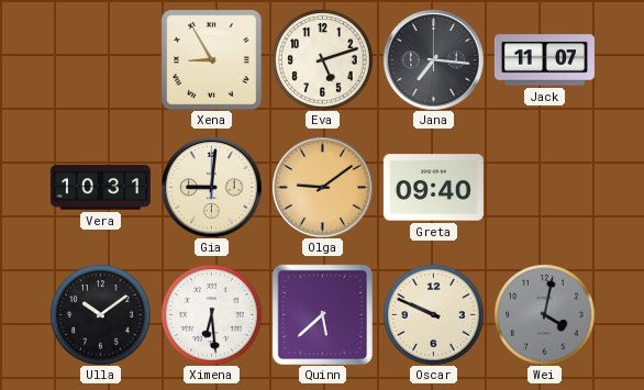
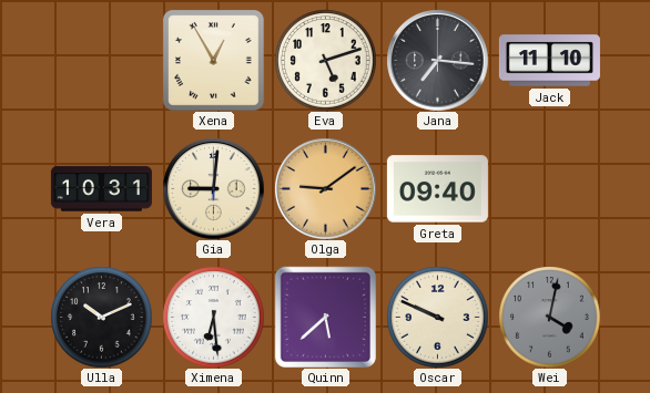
Xena: 8:55 -> 12:55 (213, 60)
Jack: 11:07 -> 11:10 (549, 61)
Ulla: 10:09 -> 10:11 (101, 317)
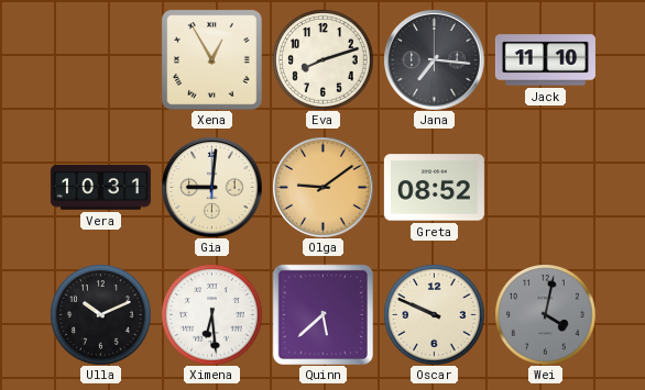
Eva: 5:12 -> 8:12 (322, 59)
Greta: 09:40 -> 08:52 (434, 188)
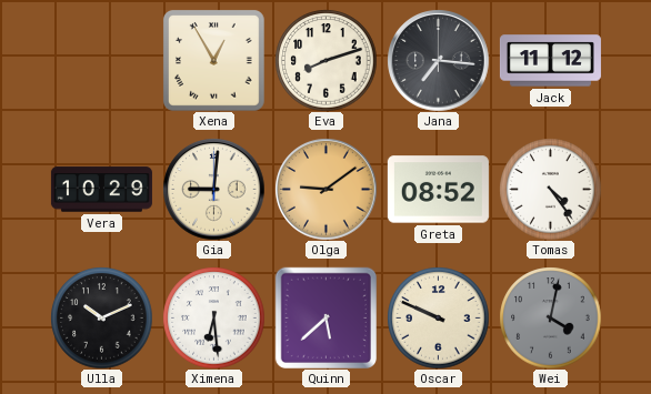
Jack: 11:10 -> 11:12 (550, 61)
Vera: 10:31 -> 10:29 (101, 190)
Tomas: none -> 4:24 (550, 189)
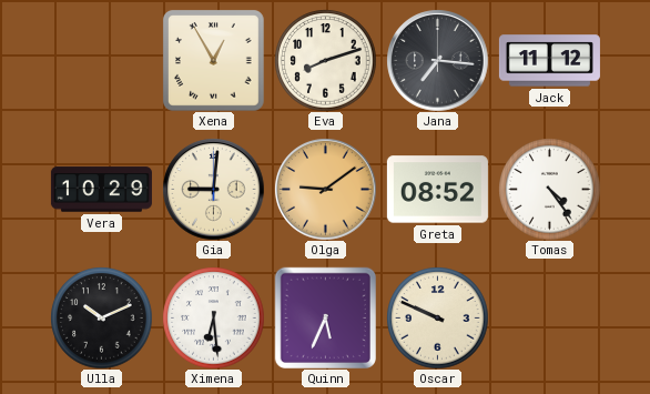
Quinn: 5:38 -> 5:34 (325, 317)
Wei: 4:02 -> none (550, 317)
